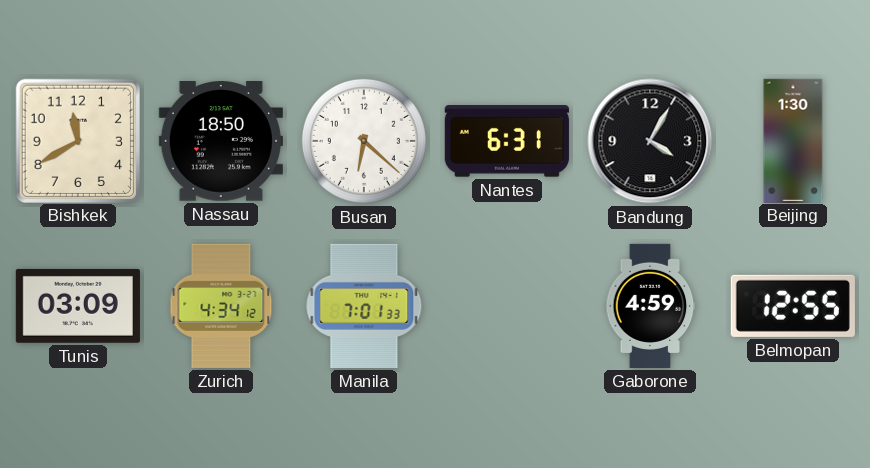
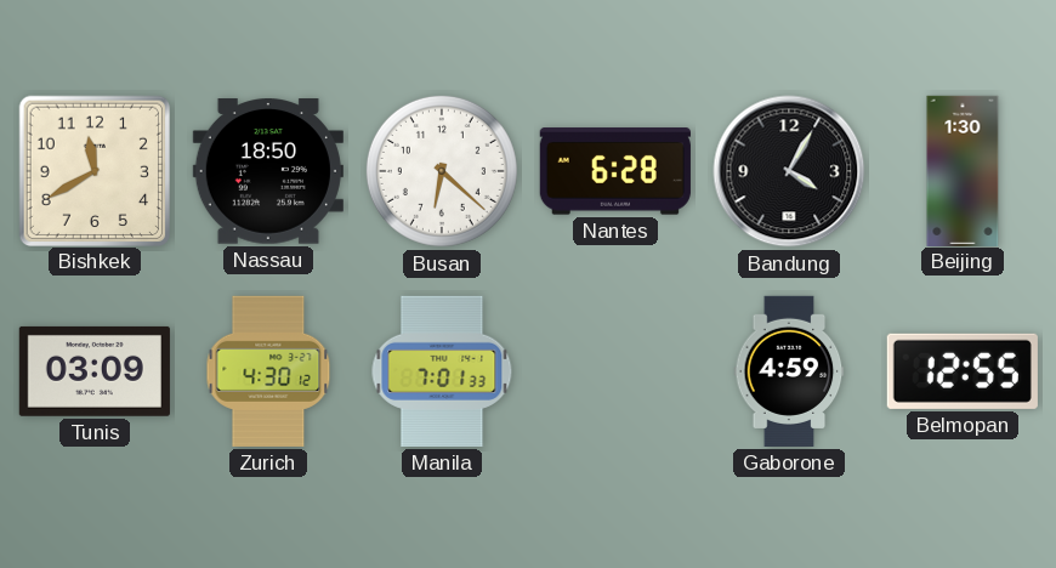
Nantes: 6:31 -> 6:28 (615, 171)
Zurich: 4:34 -> 4:30 (268, 371)
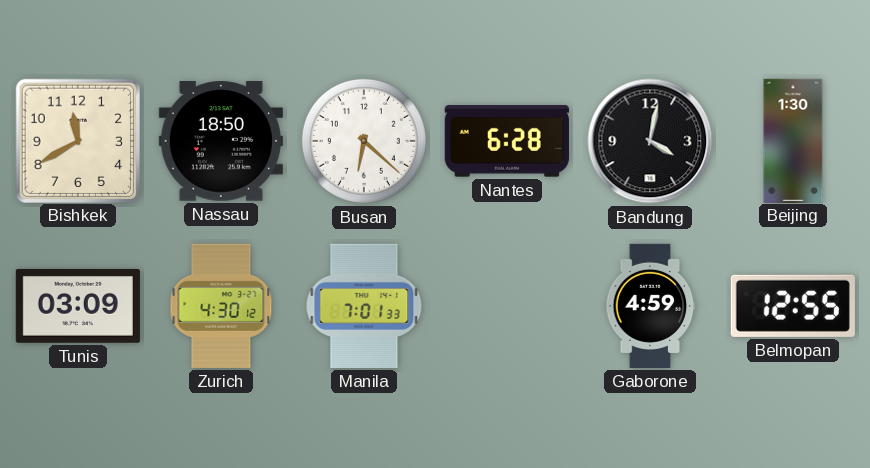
Bandung: 4:05 -> 4:02 (650, 141)
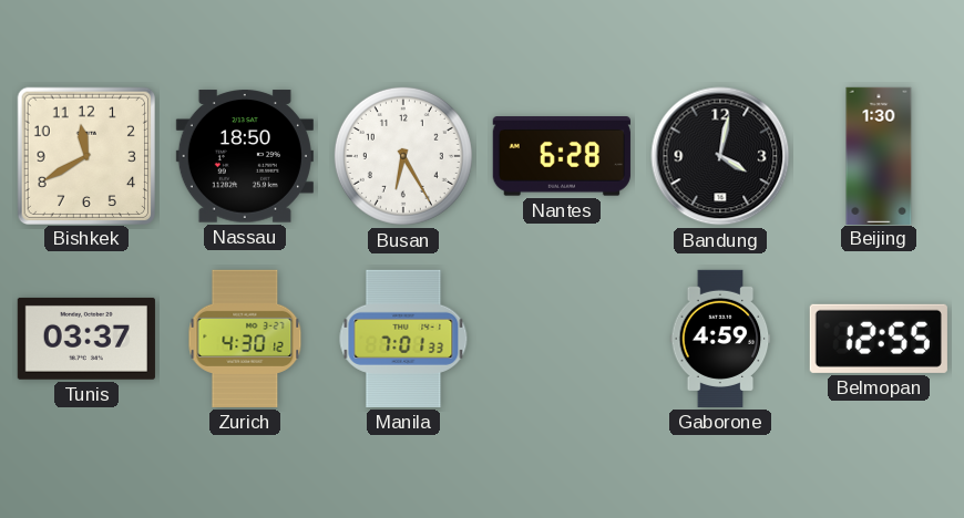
Busan: 6:22 -> 6:25 (403, 156)
Tunis: 03:09 -> 03:37 (86, 339)
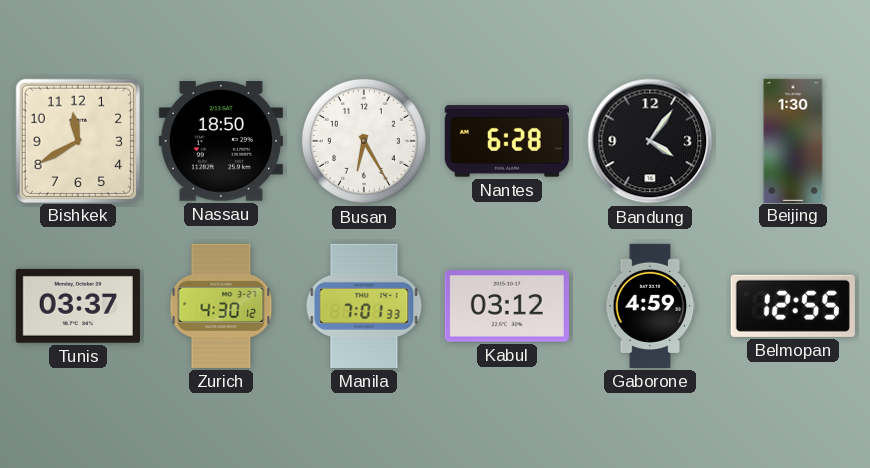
Bandung: 4:02 -> 4:06 (650, 141)
Kabul: none -> 03:12 (507, 306)
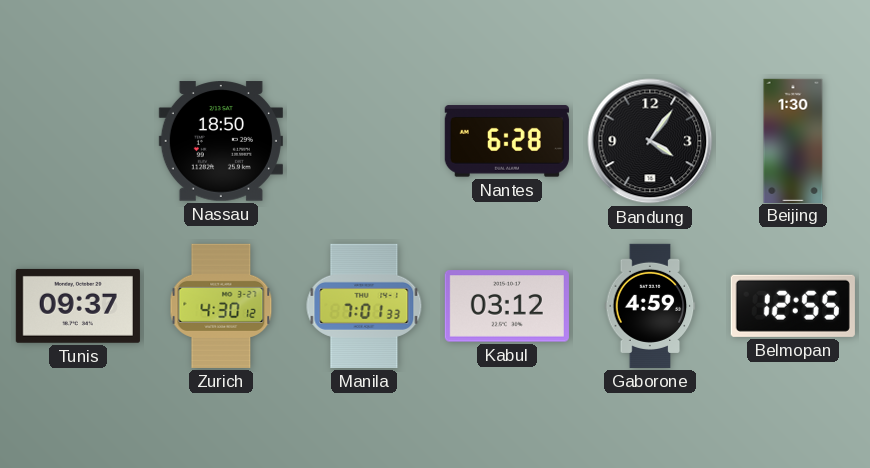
Bishkek: 11:40 -> none (77, 140)
Busan: 6:25 -> none (364, 141)
Tunis: 03:37 -> 09:37 (78, 306)
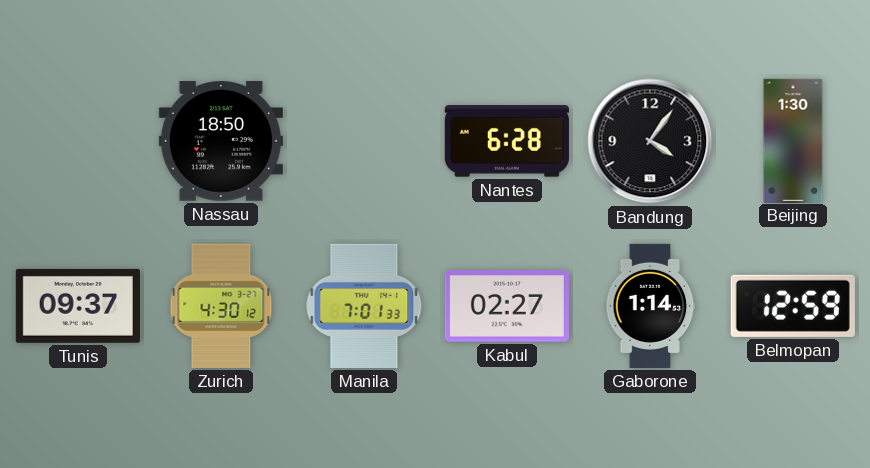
Kabul: 03:12 -> 02:27 (507, 306)
Gaborone: 4:59 -> 1:14 (650, 306)
Belmopan: 12:55 -> 12:59 (793, 306)
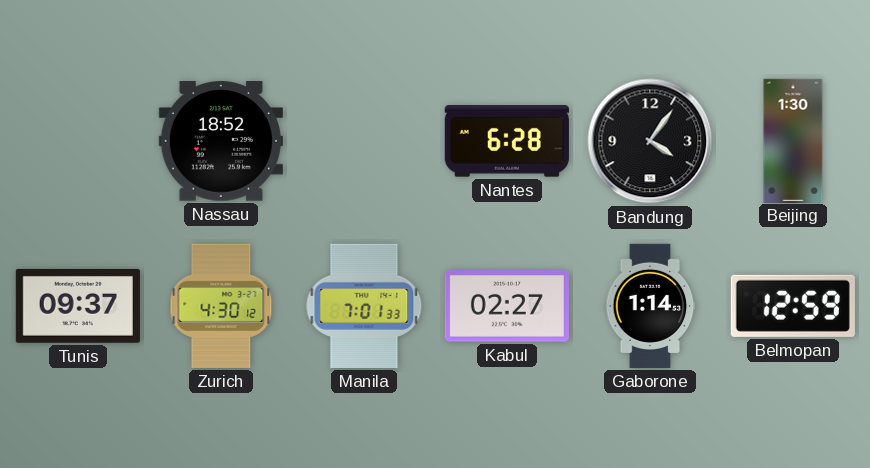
Nassau: 18:50 -> 18:52 (221, 141)
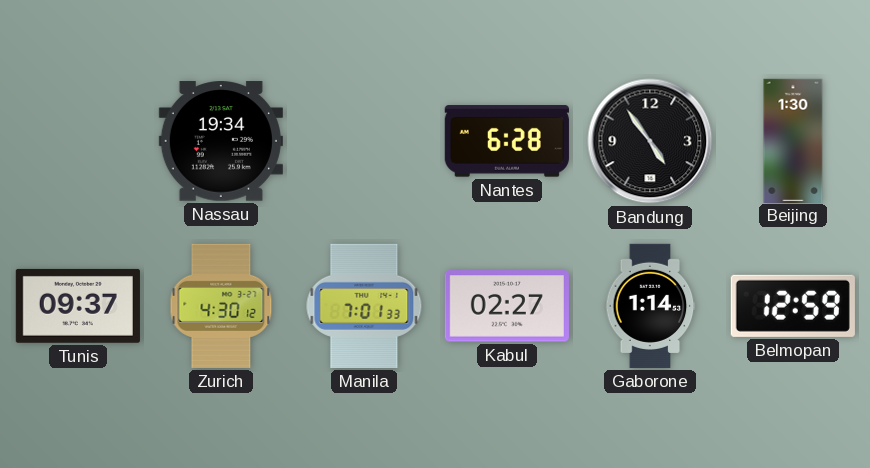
Nassau: 18:52 -> 19:34 (221, 141)
Bandung: 4:06 -> 4:54 (650, 141)
